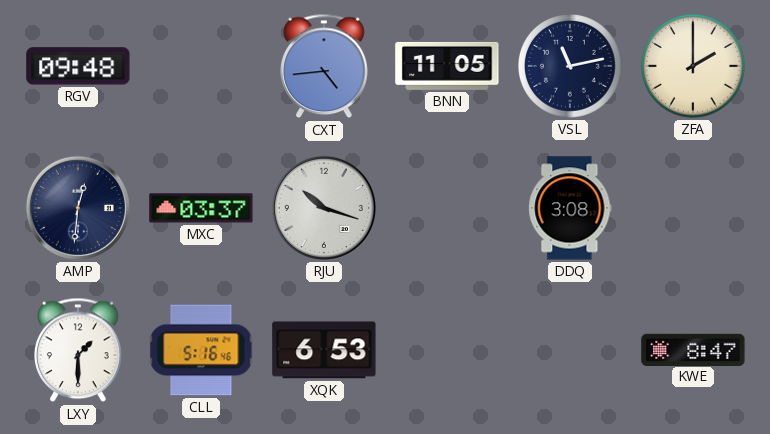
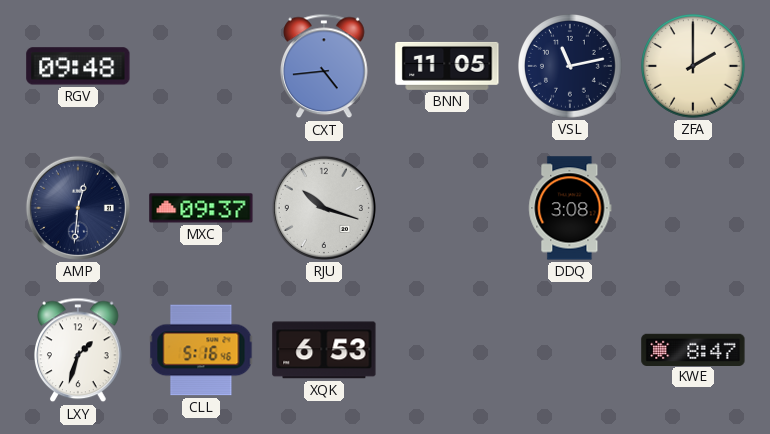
MXC: 03:37 -> 09:37 (201, 208)
LXY: 1:30 -> 1:33 (79, 350)
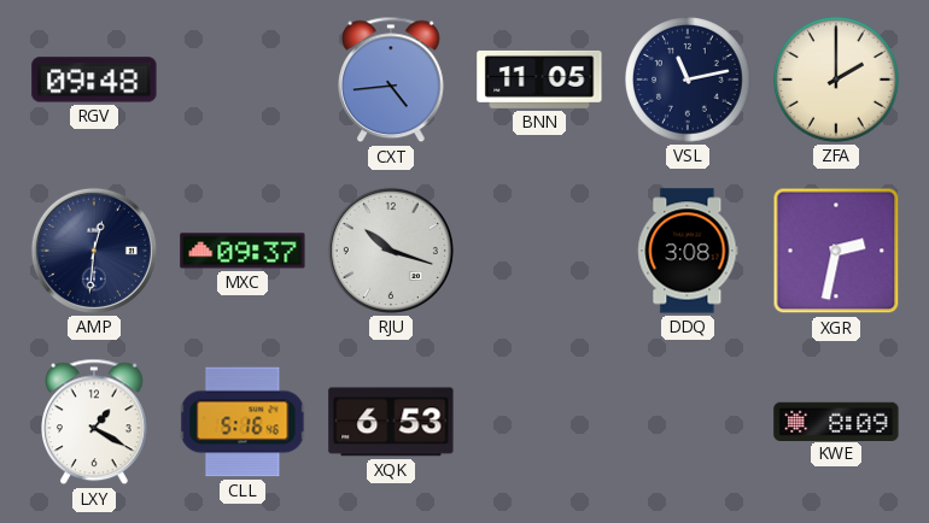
XGR: none -> 2:32 (836, 251)
LXY: 1:33 -> 1:20 (95, 422)
KWE: 8:47 -> 8:09 (836, 421)
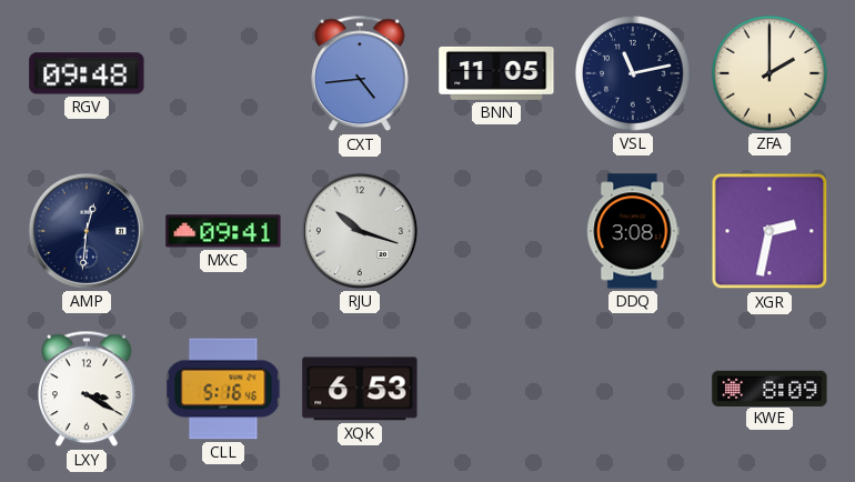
MXC: 09:37 -> 09:41 (223, 231)
LXY: 1:20 -> 3:20 (88, 389)
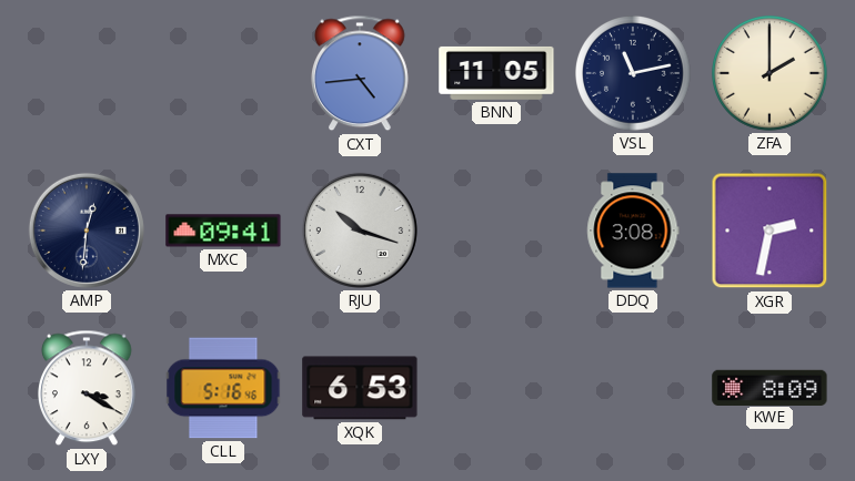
RGV: 09:48 -> none (87, 73)
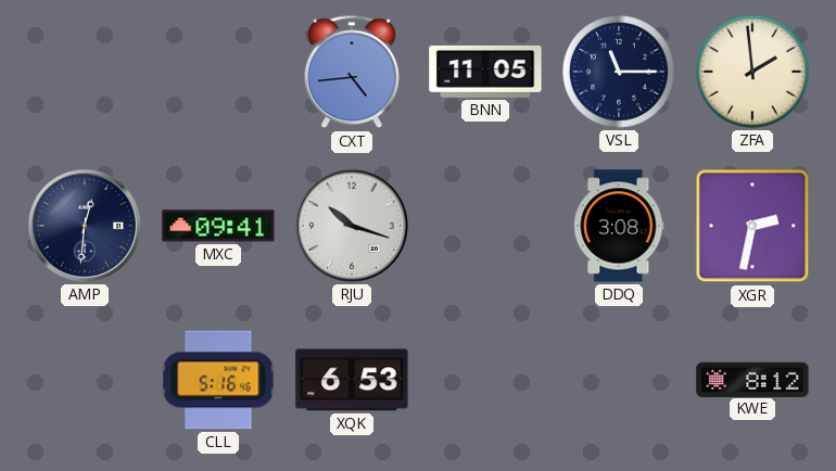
VSL: 11:13 -> 11:15 (620, 73)
ZFA: 2:00 -> 1:59 (753, 73)
LXY: 3:20 -> none (88, 388)
KWE: 8:09 -> 8:12 (752, 379)
